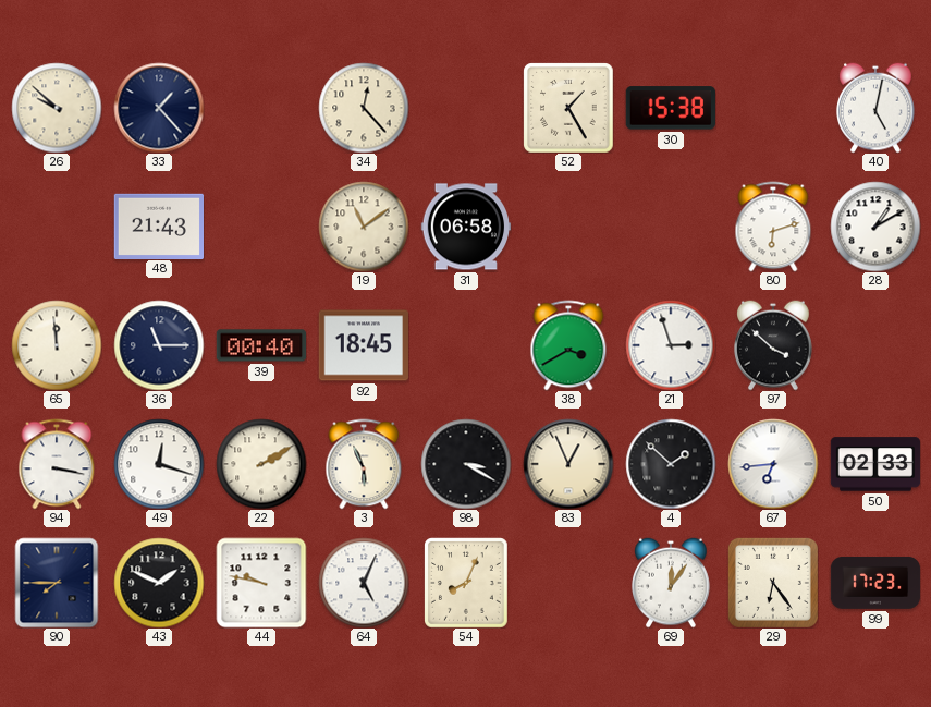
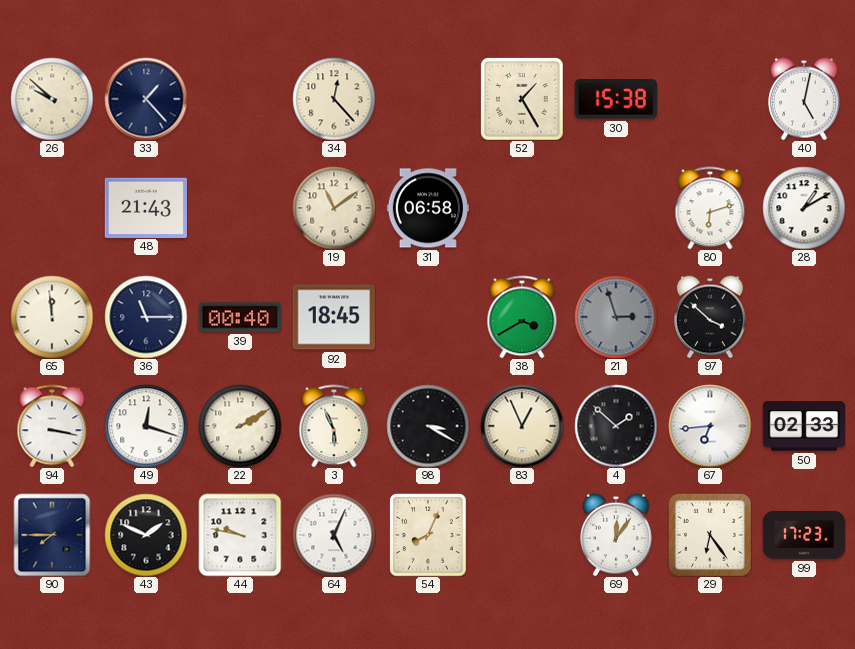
21 dial: white -> grey (616, 317)
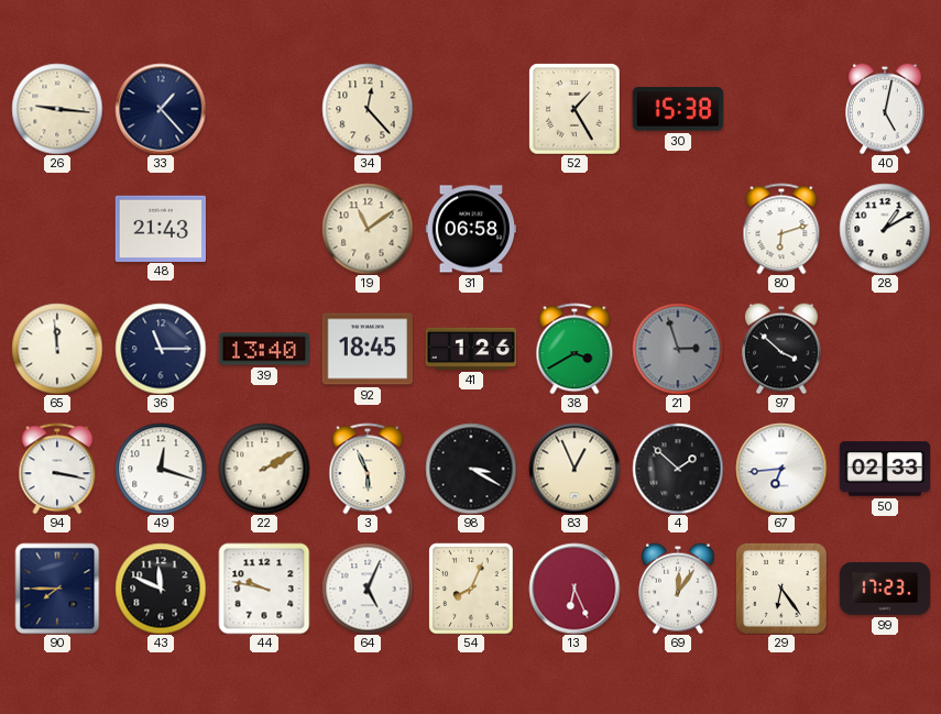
26: 9:52 -> 9:16 (57, 109)
39: 00:40 -> 13:40 (264, 349)
41: none -> 1:26 (471, 349)
43: 1:49 -> 11:49 (161, 589)
13: none -> 6:26 (575, 589)
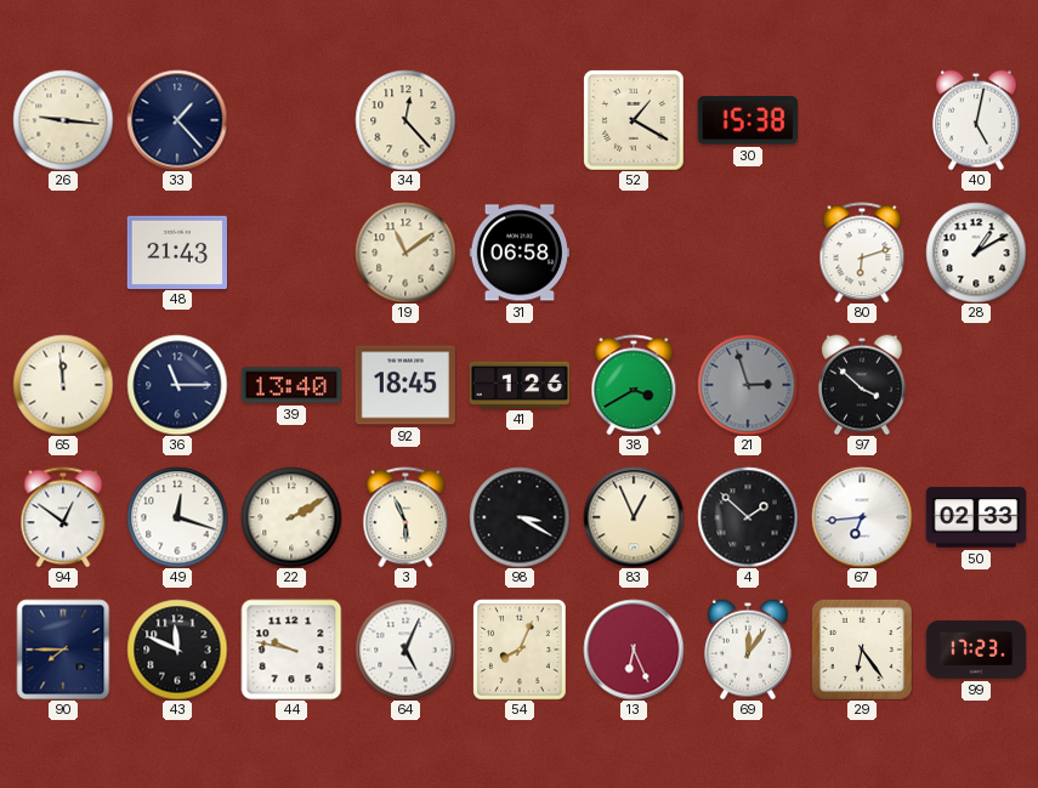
52: 1:25 -> 1:20 (634, 120)
94: 3:17 -> 12:51 (63, 517)
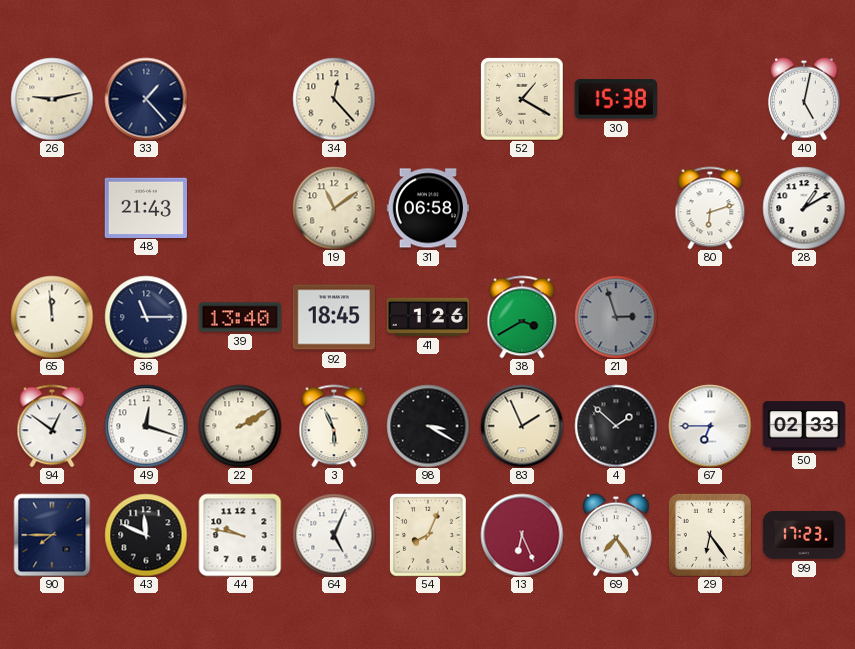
26: 9:16 -> 9:13 (52, 99)
97: 3:52 -> none (863, 385)
83: 12:56 -> 1:56 (522, 426)
67: 6:44 -> 6:45 (710, 426)
69: 12:06 -> 7:24 (617, 535)
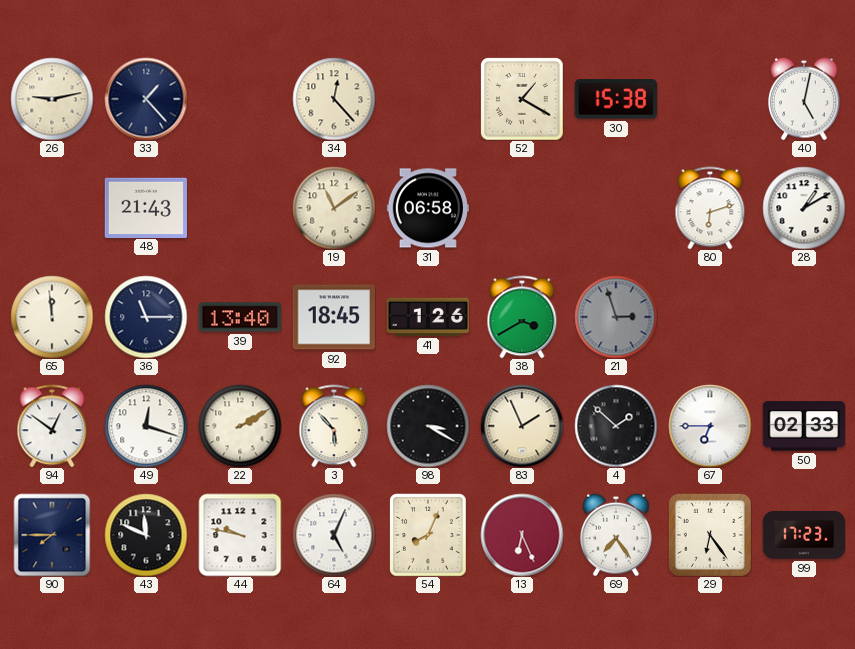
3: 5:56 -> 5:53 (334, 426)
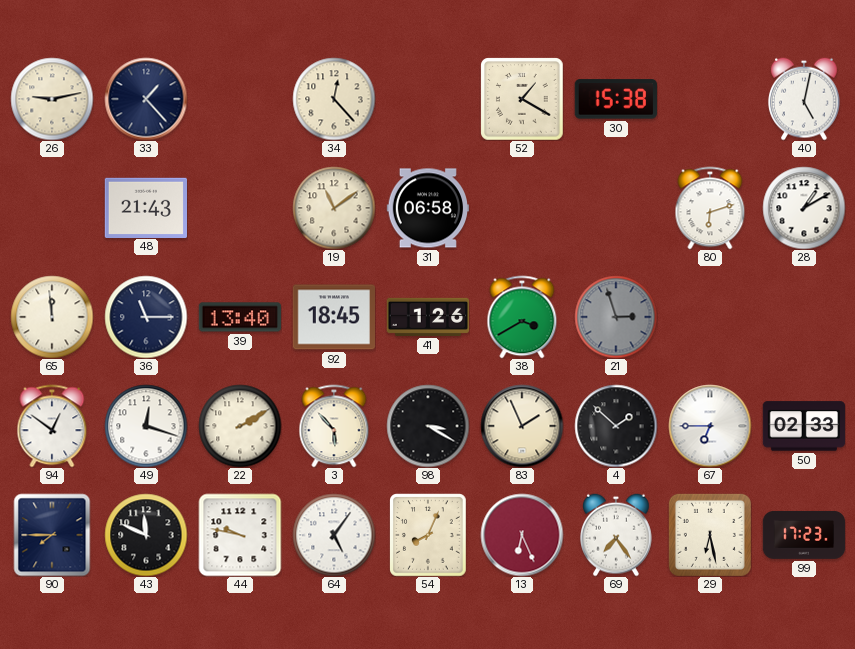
64: 5:04 -> 5:06 (334, 535)
29: 6:24 -> 6:28 (710, 535)
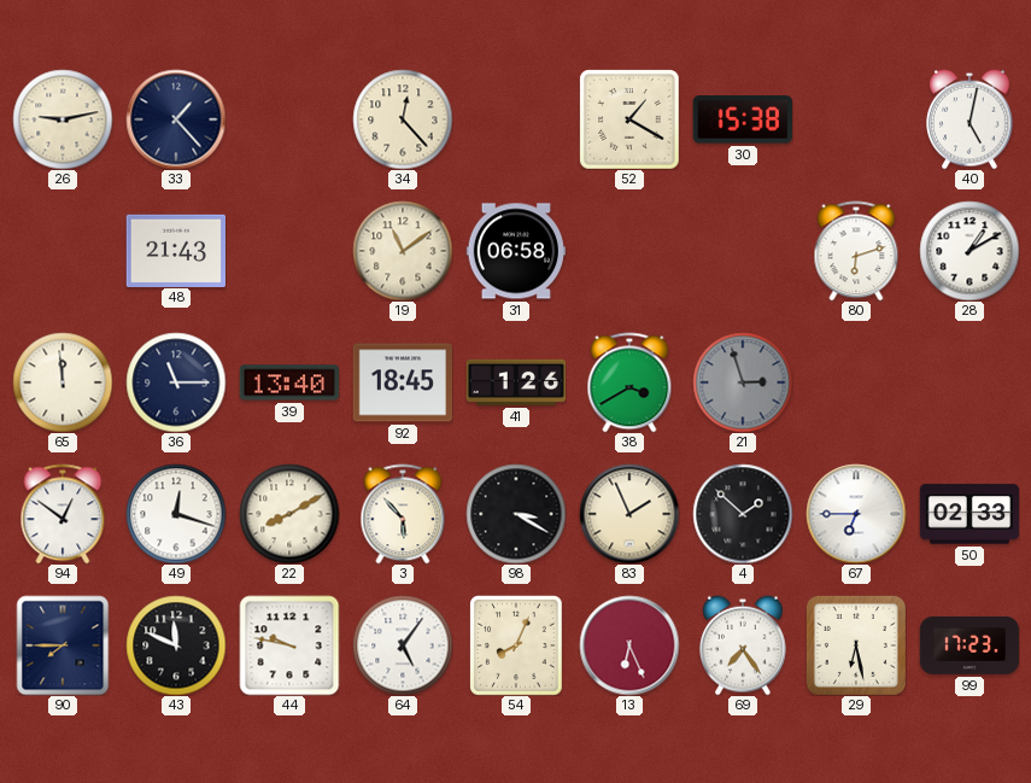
22: 2:10 -> 8:10 (289, 514)
